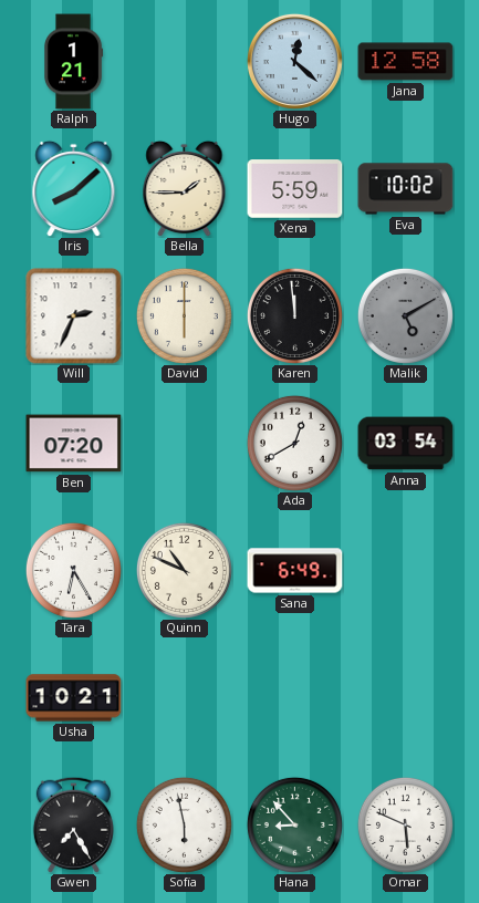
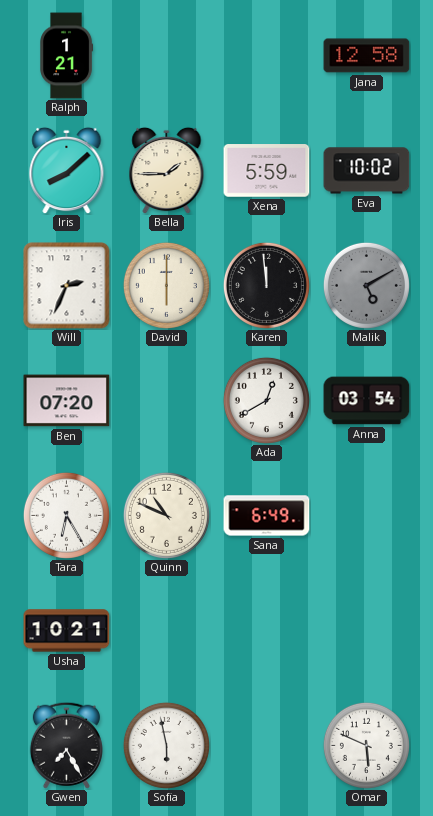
Hugo: 12:22 -> none (294, 61)
Hana: 8:53 -> none (294, 824)
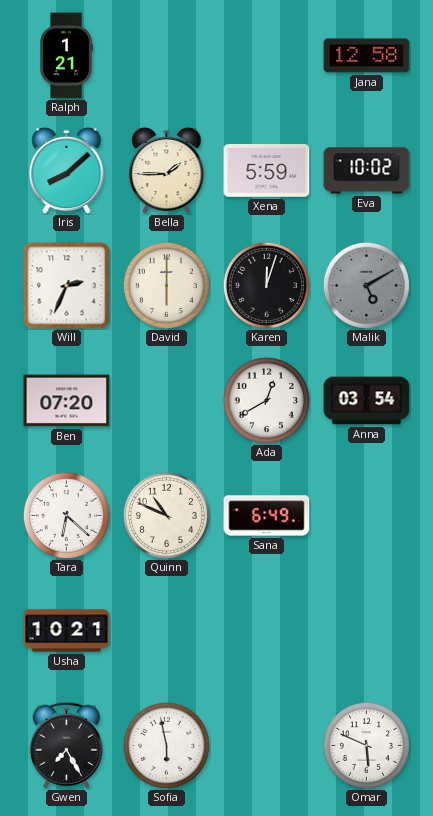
Karen: 11:59 -> 12:03 (266, 285)
Tara: 6:25 -> 6:22 (66, 515)
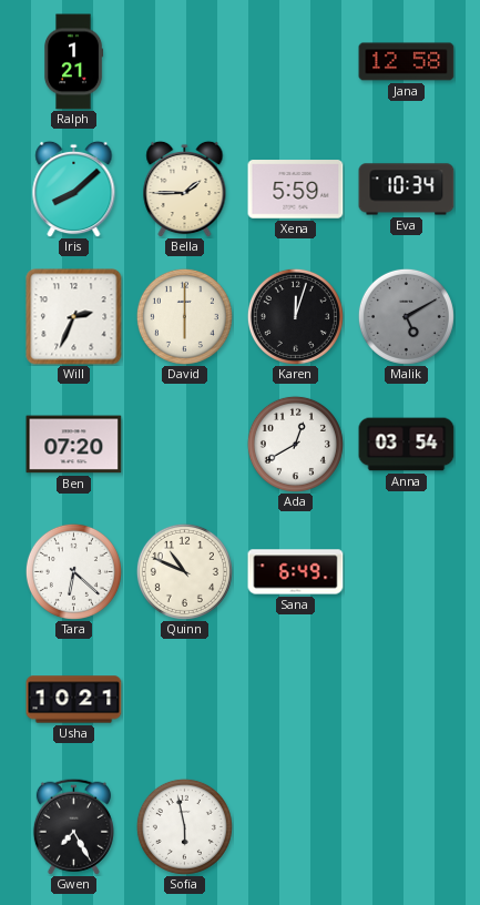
Eva: 10:02 -> 10:34 (407, 190)
Omar: 5:49 -> none (366, 745)
